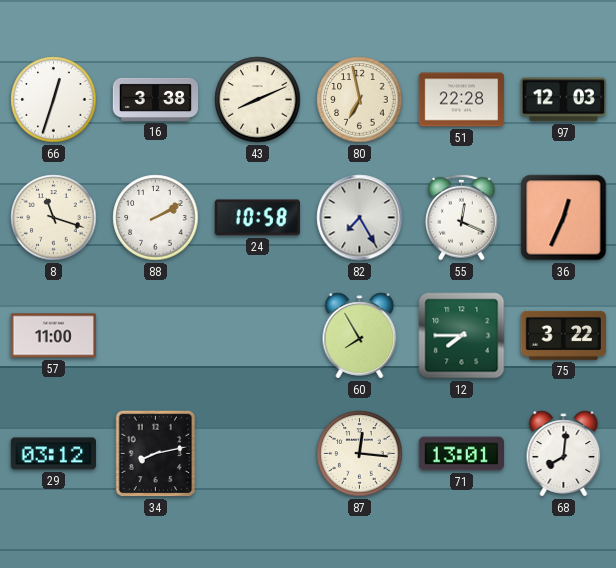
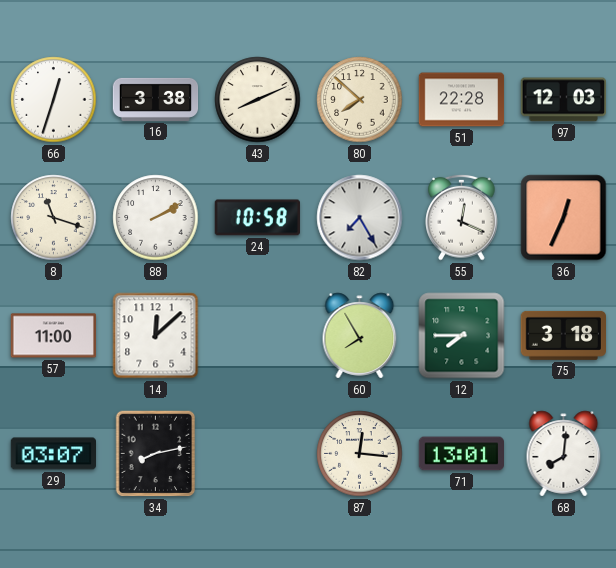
80: 6:58 -> 7:52 (360, 100)
14: none -> 12:08 (156, 336)
75: 3:22 -> 3:18 (563, 335)
29: 03:12 -> 03:07 (53, 454)
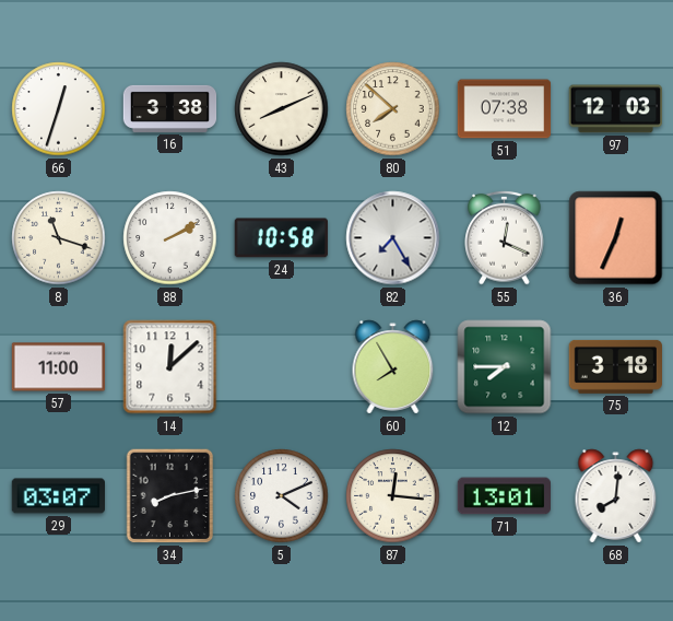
51: 22:28 -> 07:38 (505, 109)
5: none -> 4:11 (282, 496)
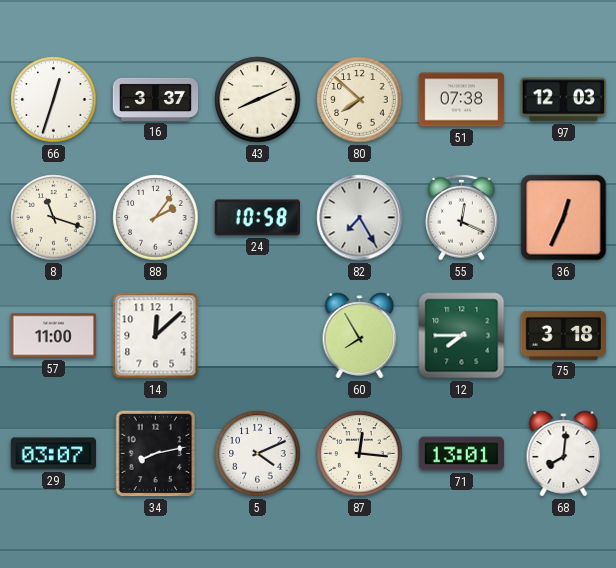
16: 3:38 -> 3:37 (156, 99)
88: 2:10 -> 2:06 (156, 218)
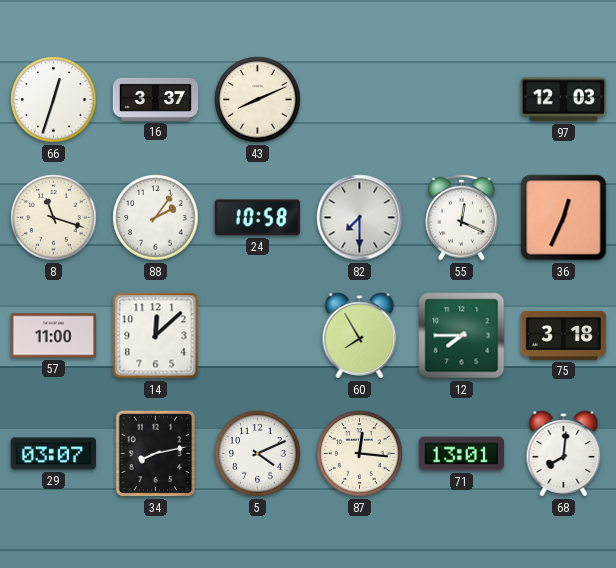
80: 7:52 -> none (360, 100)
51: 07:38 -> none (462, 100)
82: 7:25 -> 7:30 (360, 218)
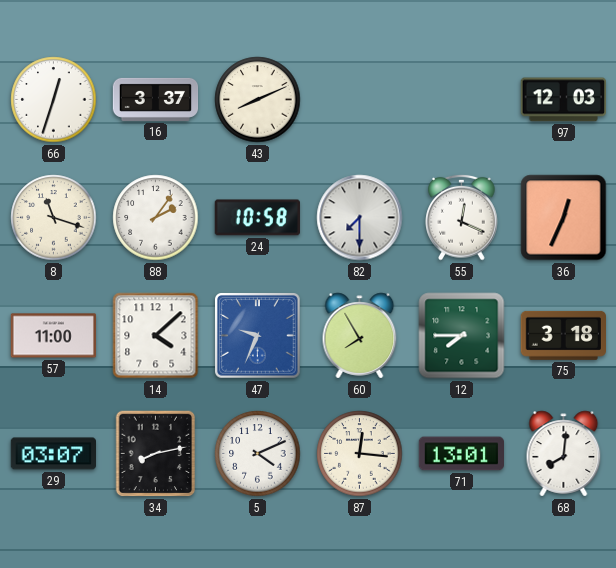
14: 12:08 -> 4:08 (156, 336)
47: none -> 9:34 (258, 336)
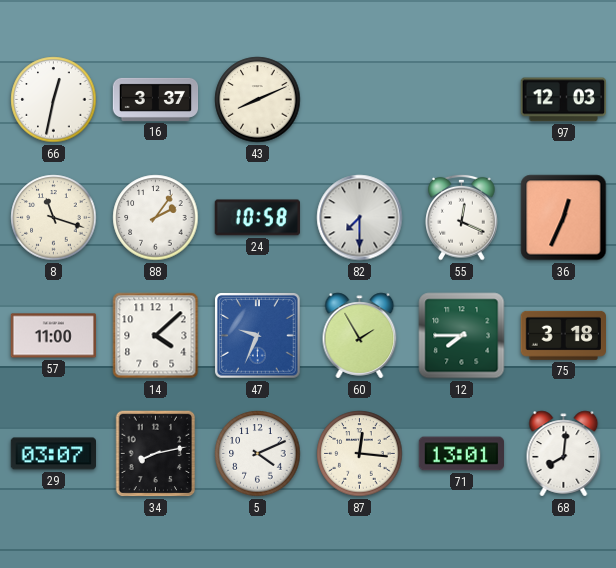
66: 12:33 -> 12:32 (54, 100)
60: 7:55 -> 1:55 (360, 336)
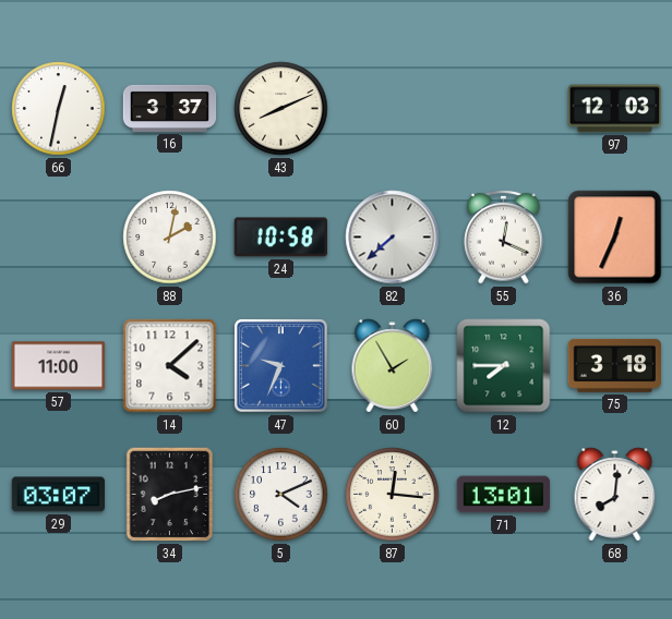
8: 11:18 -> none (54, 218)
88: 2:06 -> 2:02 (170, 238)
82: 7:30 -> 7:38 (393, 238)
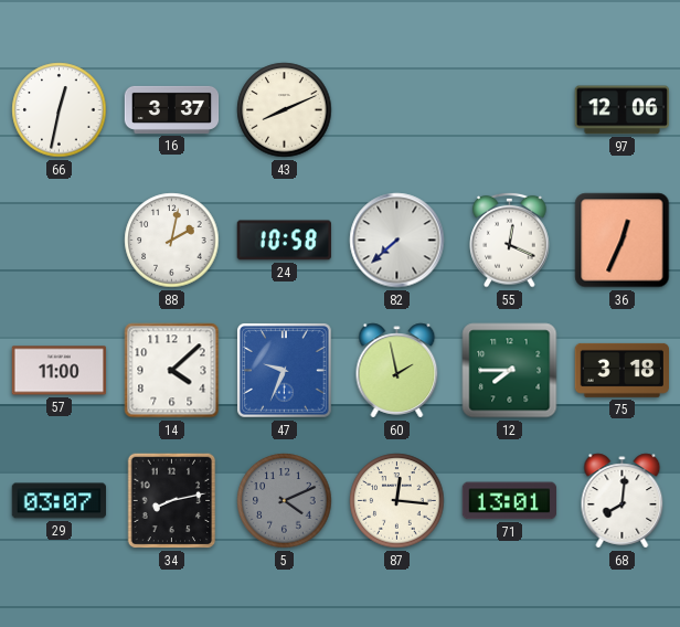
97: 12:03 -> 12:06 (621, 110)
60: 1:55 -> 1:58 (397, 371)
5 dial: white -> grey (285, 501)
